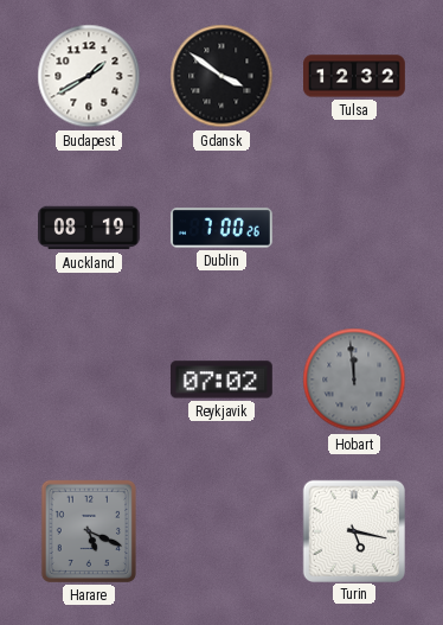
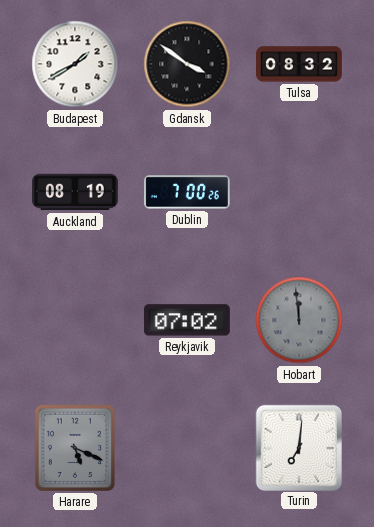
Tulsa: 12:32 -> 08:32 (300, 64)
Turin: 5:17 -> 7:01 (298, 447)
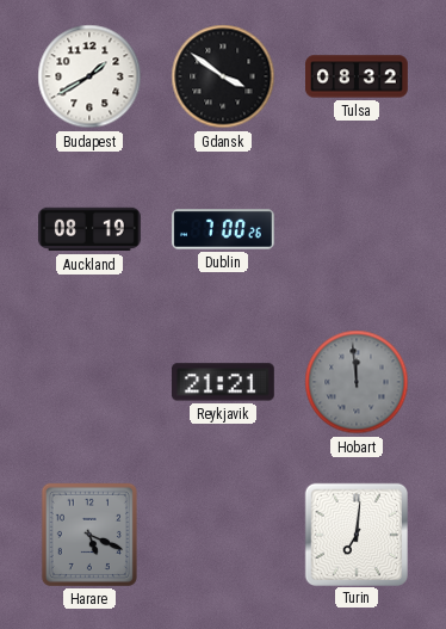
Reykjavik: 07:02 -> 21:21 (223, 382)
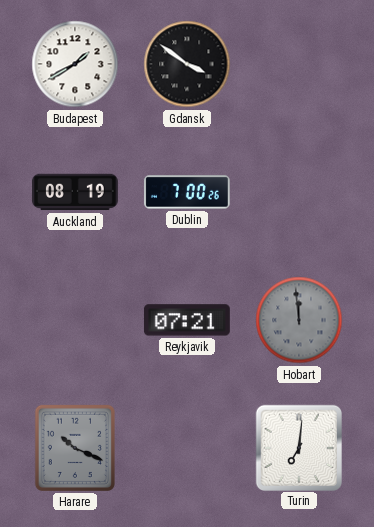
Tulsa: 08:32 -> none (358, 76)
Reykjavik: 21:21 -> 07:21 (187, 320)
Harare: 5:19 -> 10:19 (75, 448)
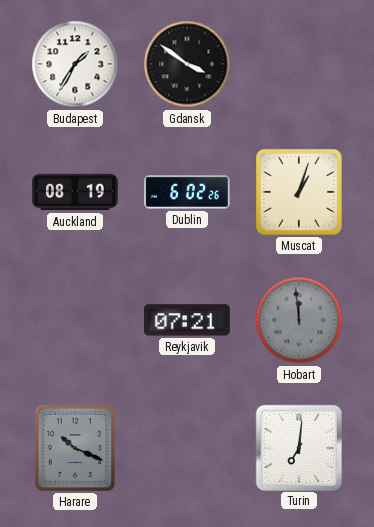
Budapest: 1:40 -> 1:35 (75, 64)
Dublin: 7:00 -> 6:02 (187, 192)
Muscat: none -> 1:03 (299, 192)
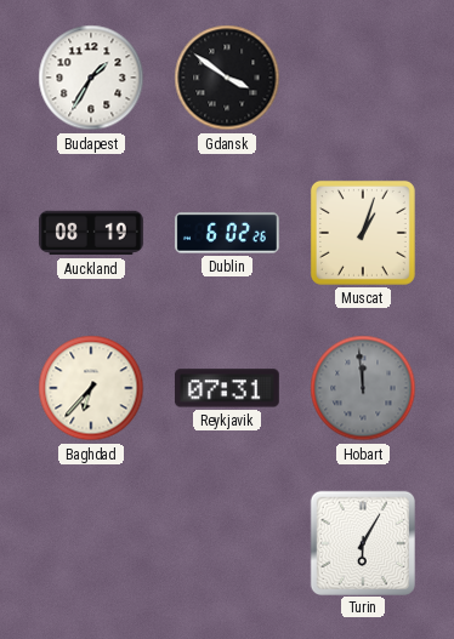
Baghdad: none -> 6:37 (91, 388)
Reykjavik: 07:21 -> 07:31 (227, 388)
Harare: 10:19 -> none (75, 448)
Turin: 7:01 -> 6:05 (362, 542)
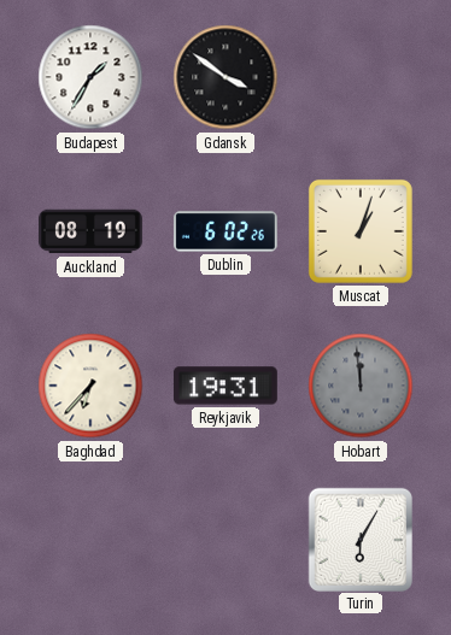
Reykjavik: 07:31 -> 19:31 (225, 386)
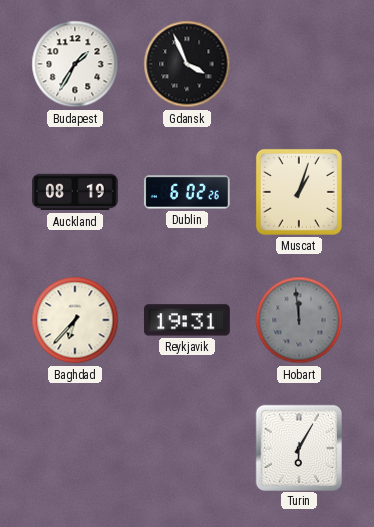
Gdansk: 3:51 -> 3:56 (187, 64)
